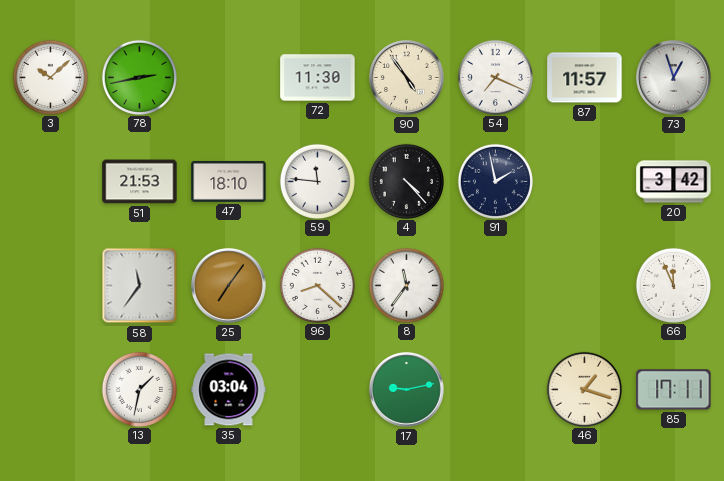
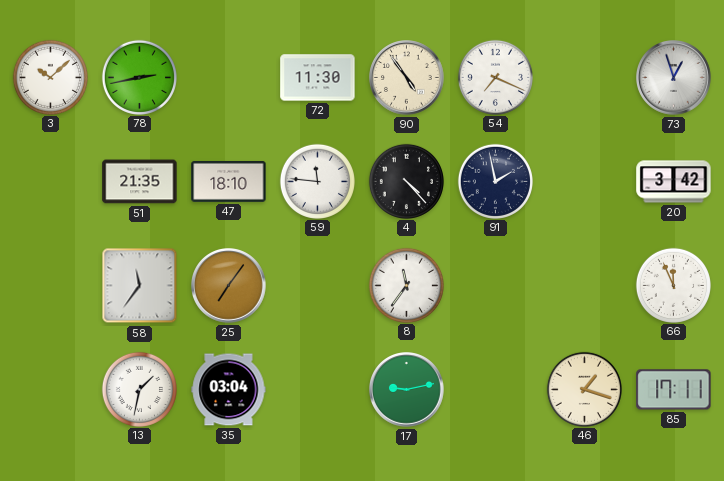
87: 11:57 -> none (585, 78)
51: 21:53 -> 21:35 (140, 182)
96: 8:22 -> none (317, 285)
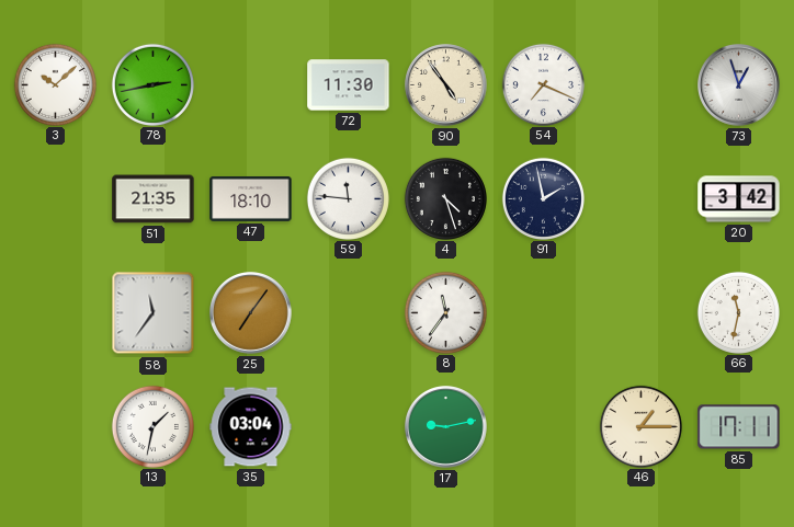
4: 4:23 -> 4:27 (445, 198)
66: 11:56 -> 11:32 (738, 312)
46: 1:18 -> 1:15 (640, 426)
